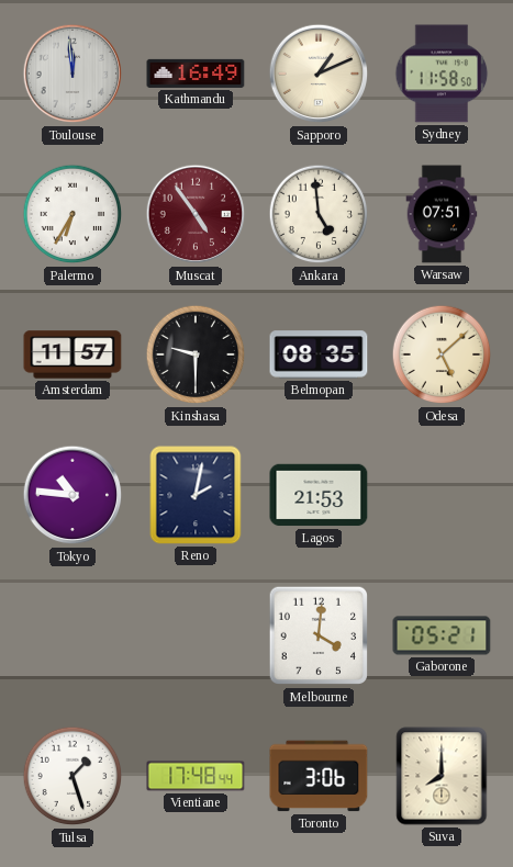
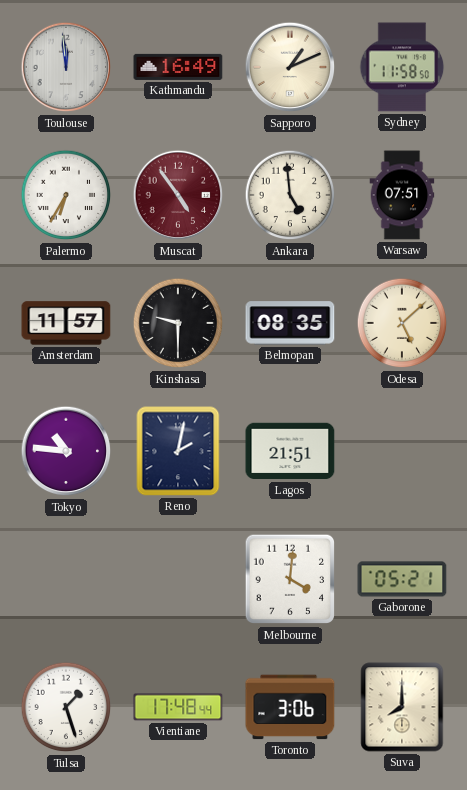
Lagos: 21:53 -> 21:51 (290, 451)
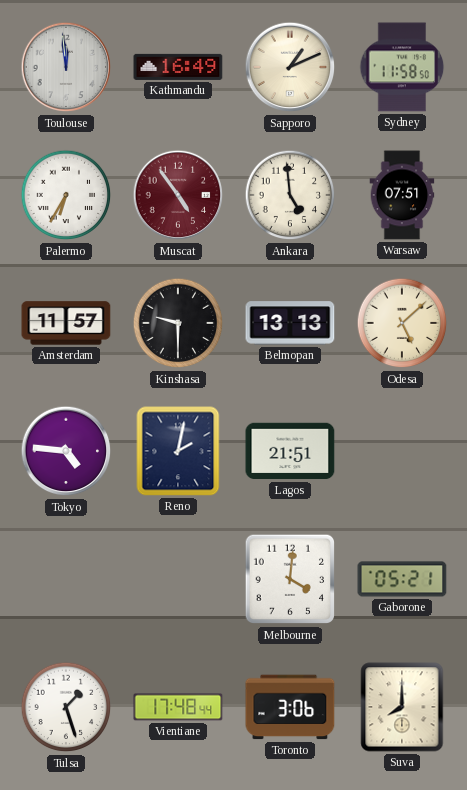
Belmopan: 08:35 -> 13:13 (290, 323)
Tokyo: 10:46 -> 4:46 (66, 451)
